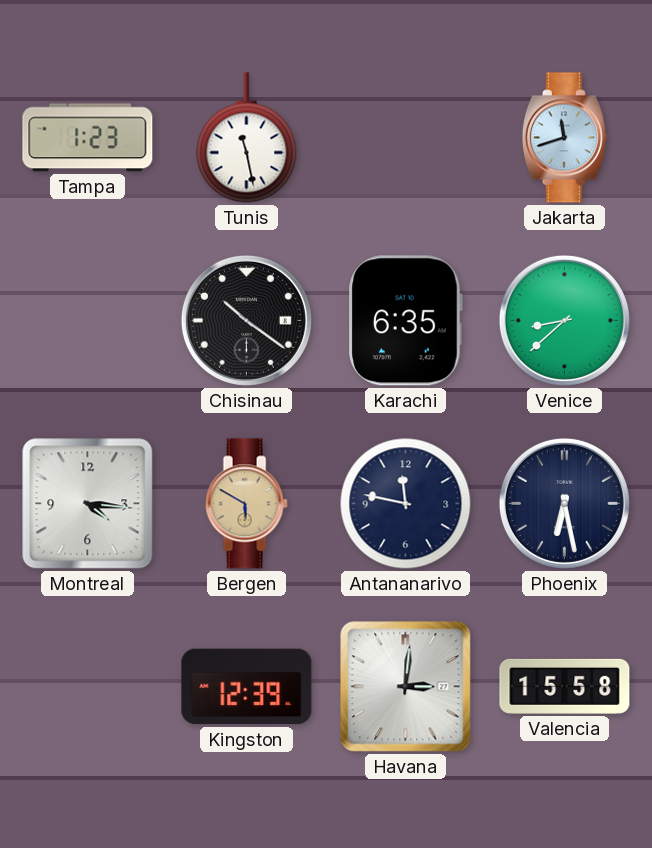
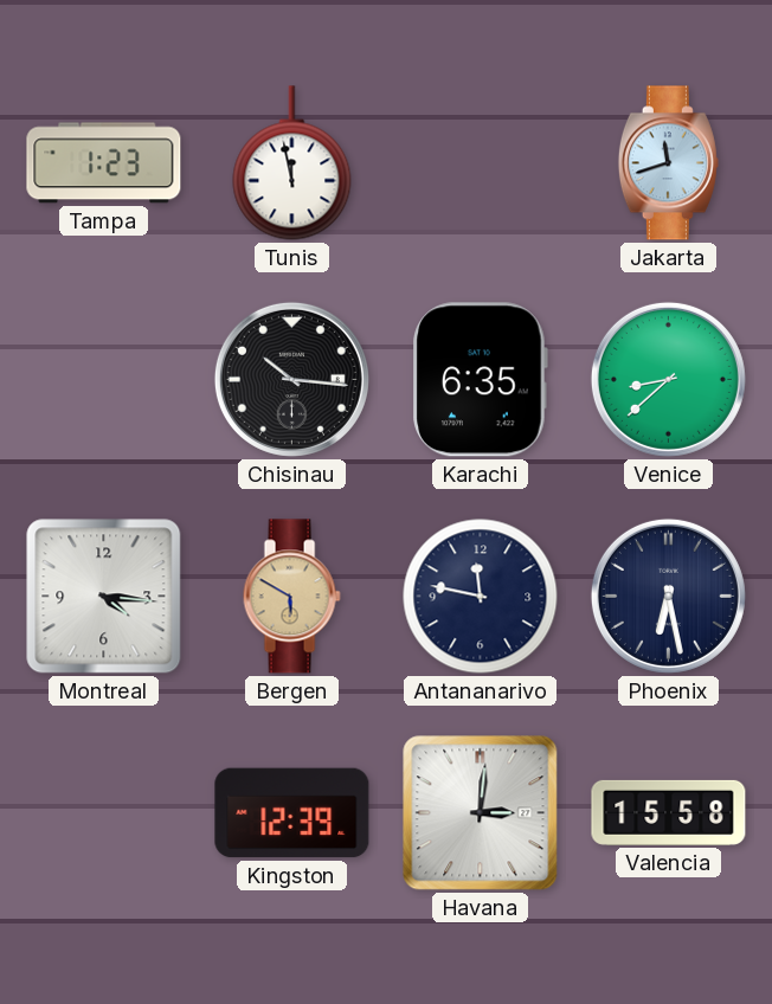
Tunis: 11:28 -> 11:58 (292, 163)
Chisinau: 10:21 -> 10:16 (291, 379)
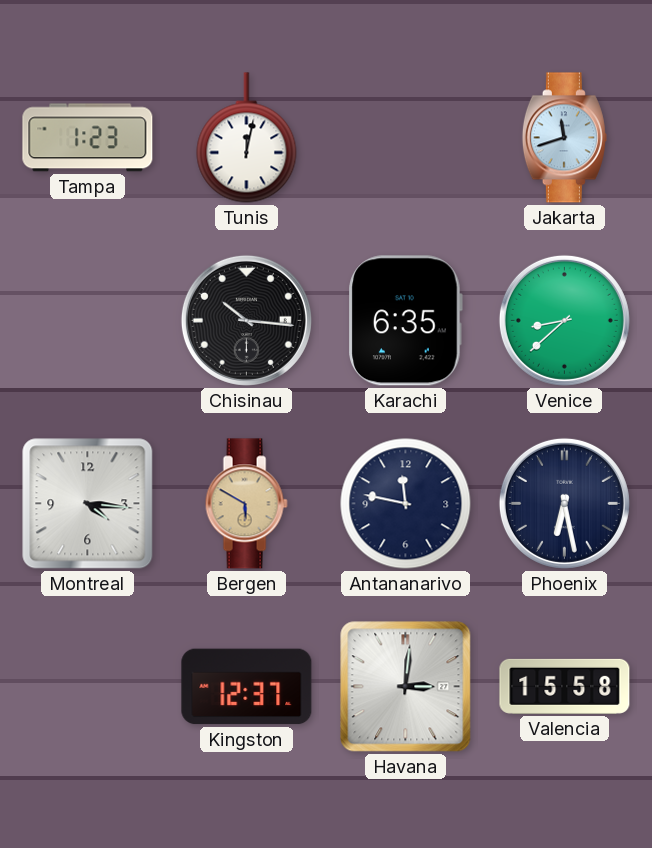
Tunis: 11:58 -> 12:02 (247, 138)
Kingston: 12:39 -> 12:37 (247, 687)
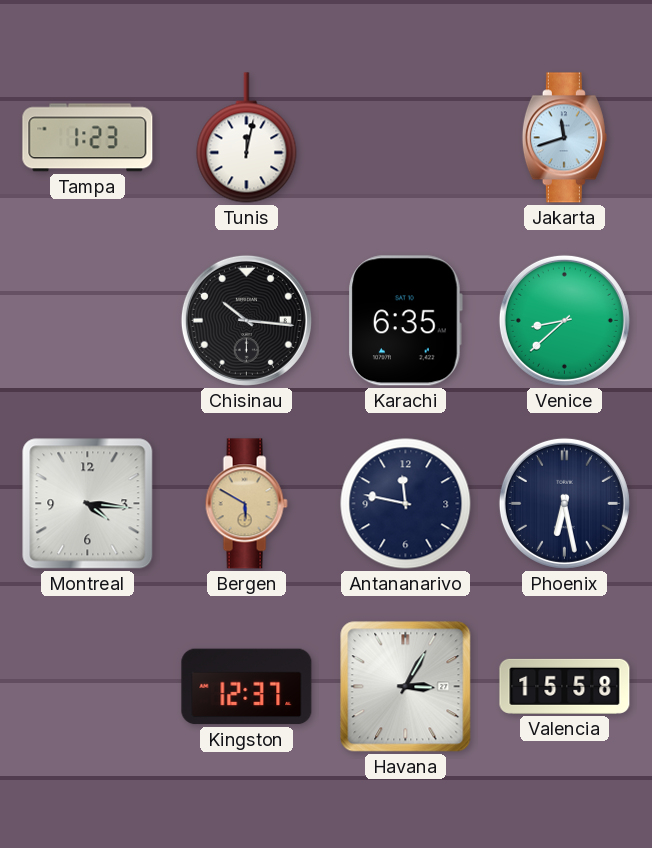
Havana: 3:01 -> 3:05 (406, 687)
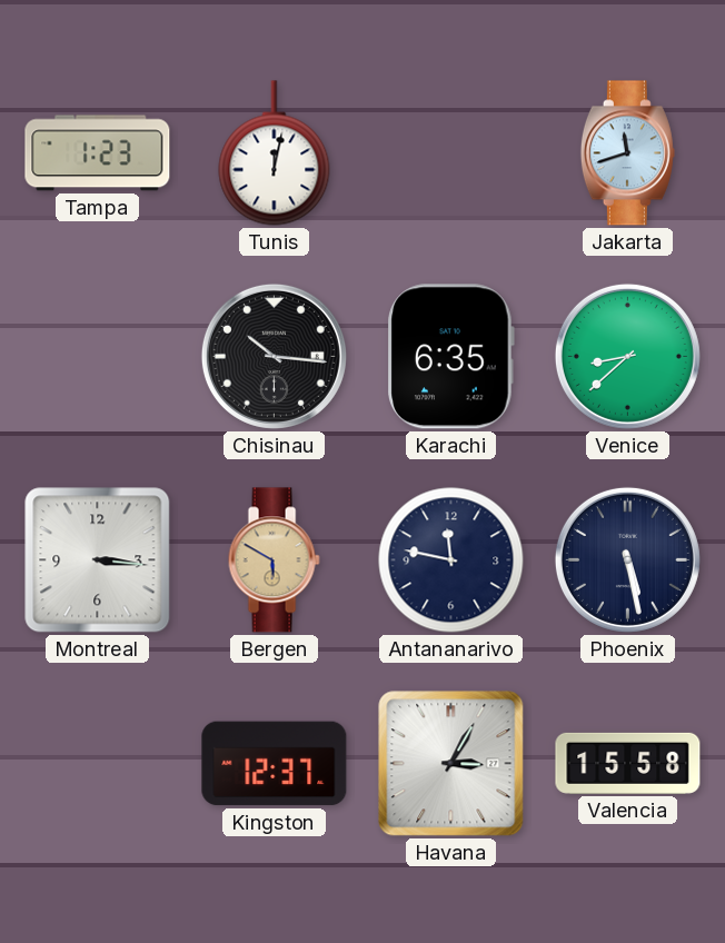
Montreal: 4:16 -> 3:16 (98, 560)
Phoenix: 6:28 -> 5:28 (627, 559)
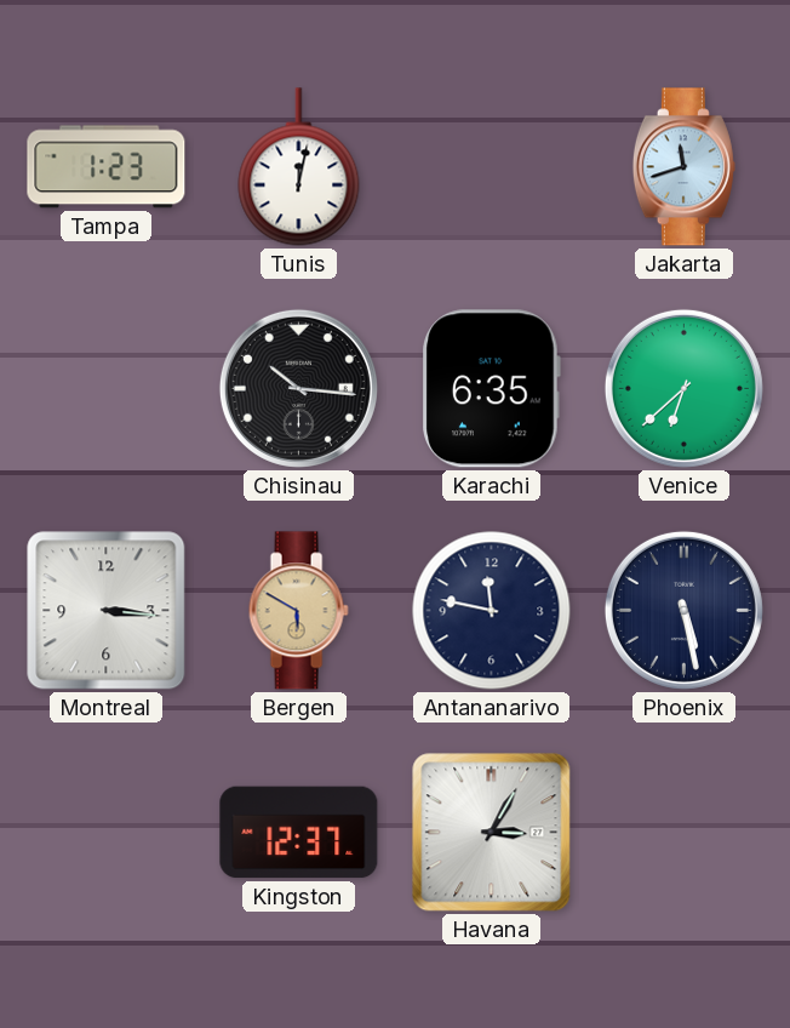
Venice: 8:38 -> 6:38 (683, 388)
Valencia: 15:58 -> none (628, 763)
